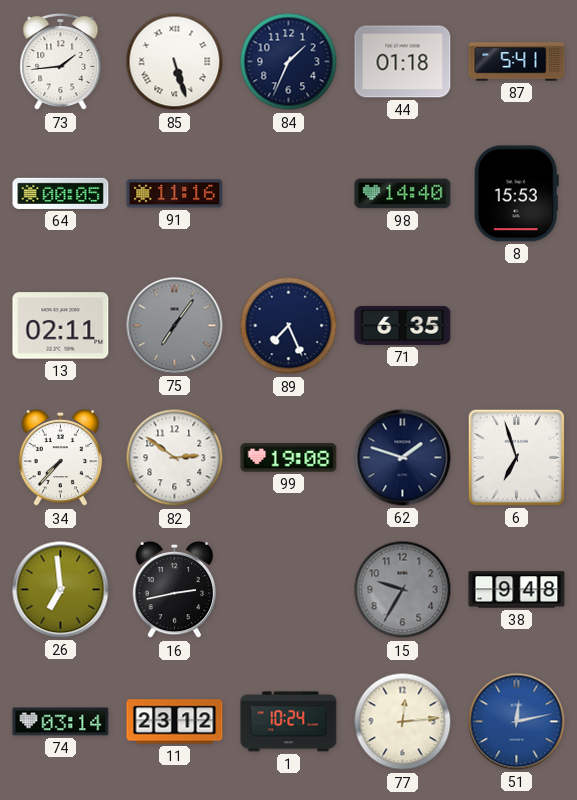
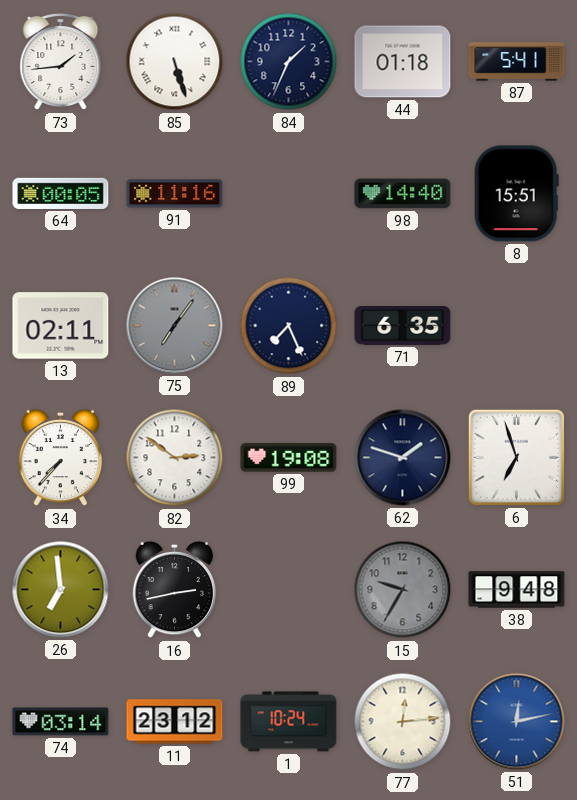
8: 15:53 -> 15:51 (516, 194)
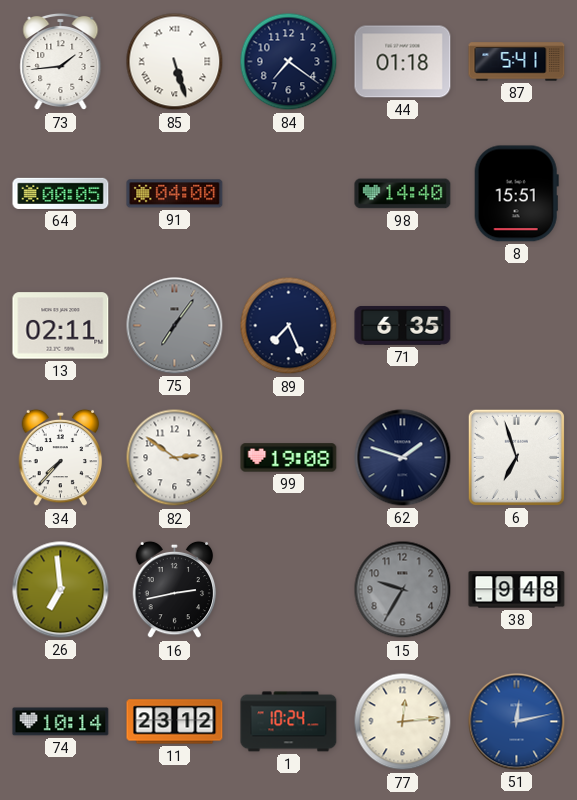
84: 1:34 -> 7:21 (289, 62)
91: 11:16 -> 04:00 (175, 194)
74: 03:14 -> 10:14 (61, 722)
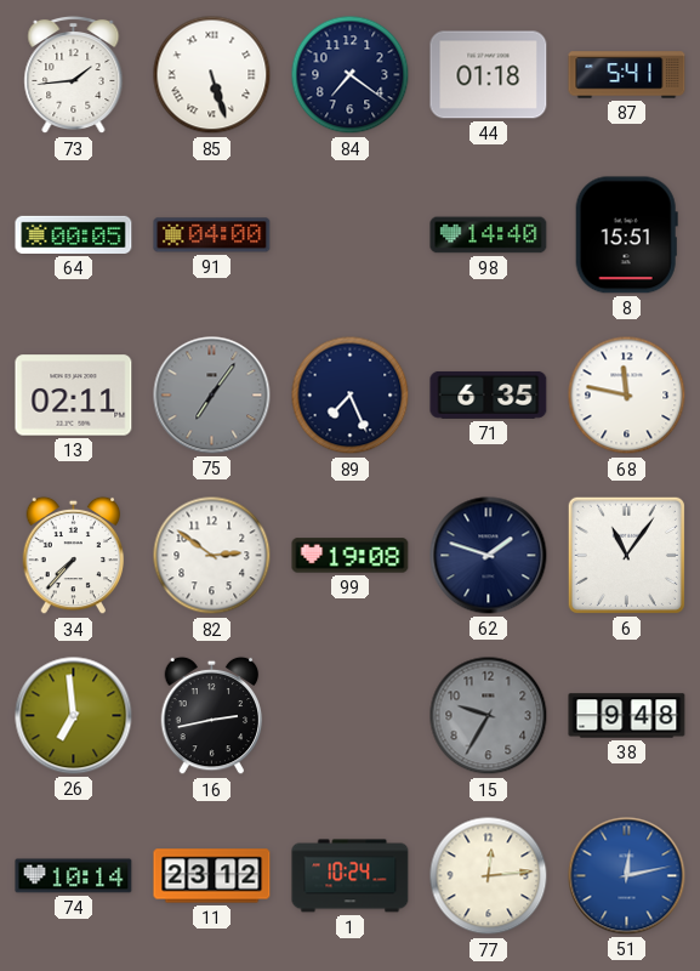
68: none -> 11:47 (627, 396)
6: 6:57 -> 11:06 (626, 555)
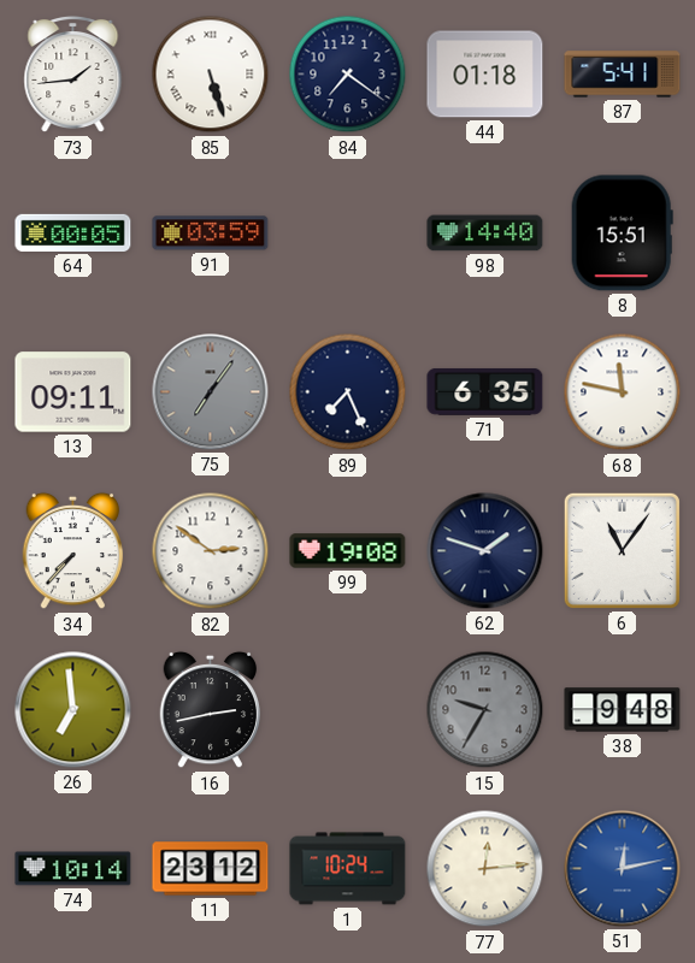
91: 04:00 -> 03:59 (211, 234)
13: 02:11 -> 09:11 (73, 392)
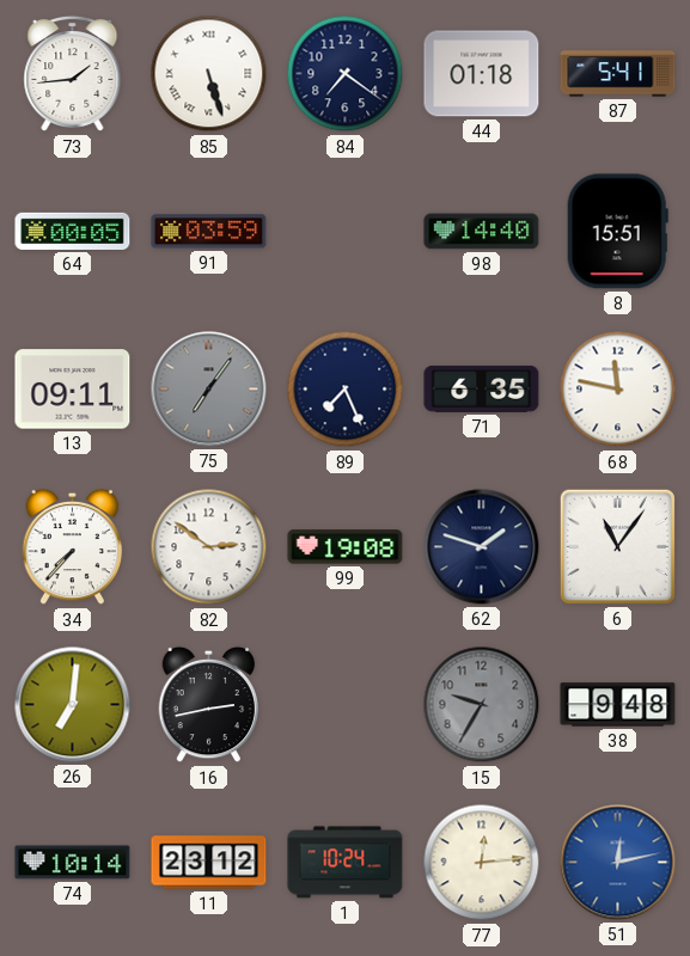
26: 6:59 -> 7:01 (73, 705)
